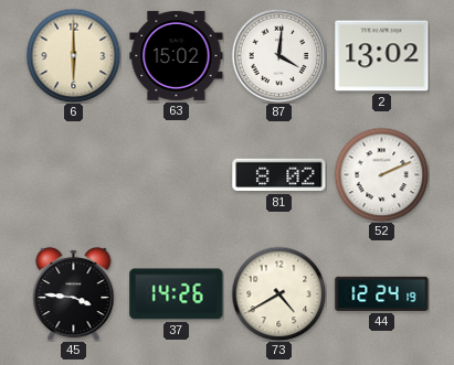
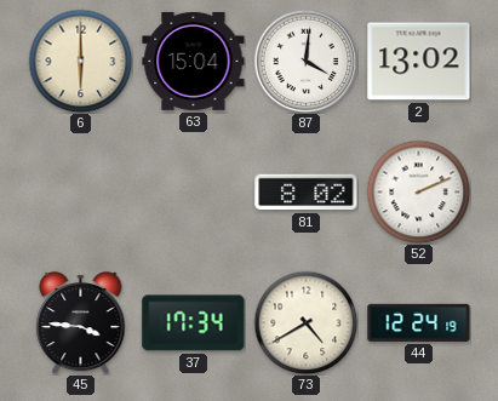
63: 15:02 -> 15:04 (194, 61)
37: 14:26 -> 17:34 (194, 323)
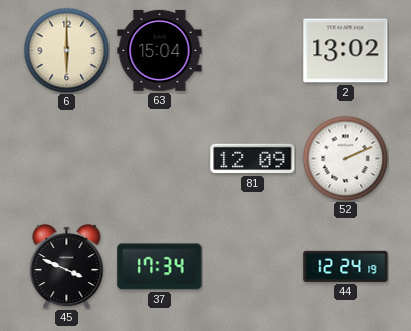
87: 4:01 -> none (305, 61)
81: 8:02 -> 12:09 (253, 159)
45: 3:46 -> 3:49 (67, 266)
73: 4:40 -> none (305, 322)
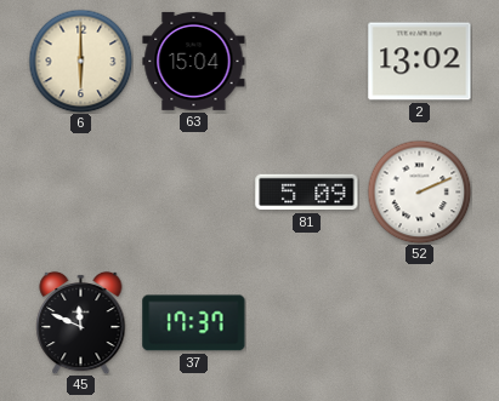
81: 12:09 -> 5:09 (307, 193)
45: 3:49 -> 11:49 (81, 322)
37: 17:34 -> 17:37 (194, 323)
44: 12:24 -> none (346, 266)
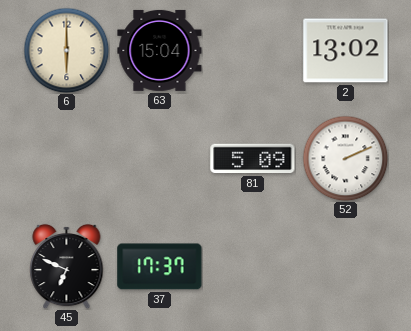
45: 11:49 -> 6:49 (67, 266)
